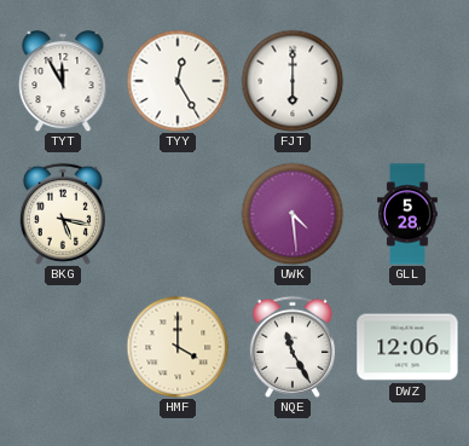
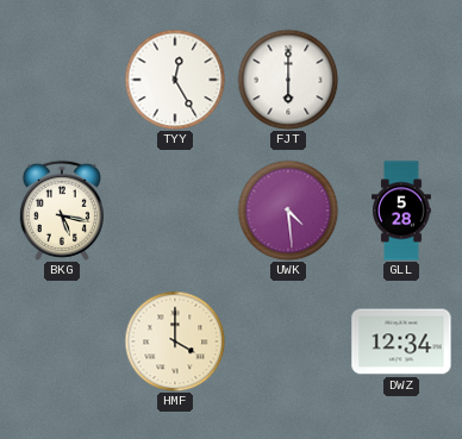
TYT: 11:55 -> none (63, 81)
NQE: 11:25 -> none (293, 347)
DWZ: 12:06 -> 12:34 (401, 341)
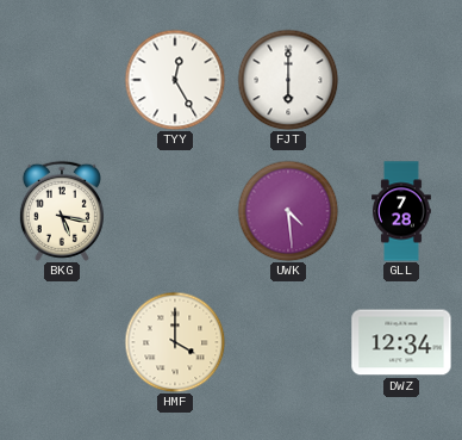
GLL: 5:28 -> 7:28 (401, 211)
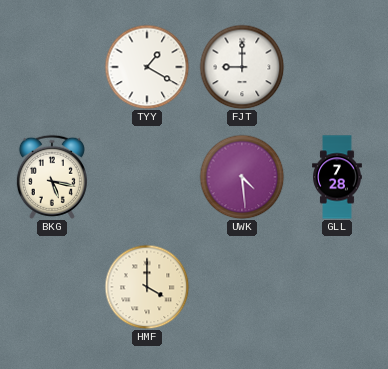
TYY: 12:25 -> 1:20 (147, 67)
FJT: 6:00 -> 9:00 (242, 67)
DWZ: 12:34 -> none (401, 342)
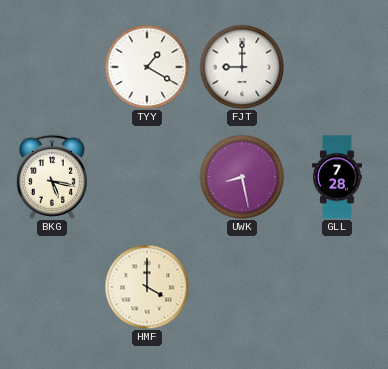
UWK: 4:29 -> 8:28 (242, 177)
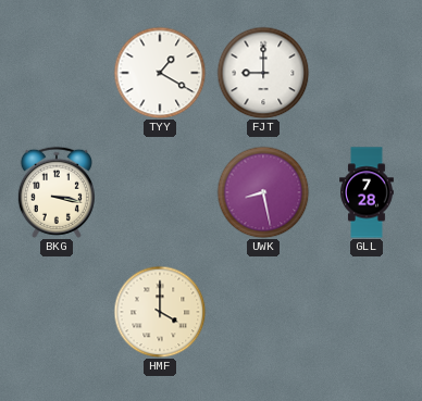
BKG: 5:17 -> 3:17 (57, 192)
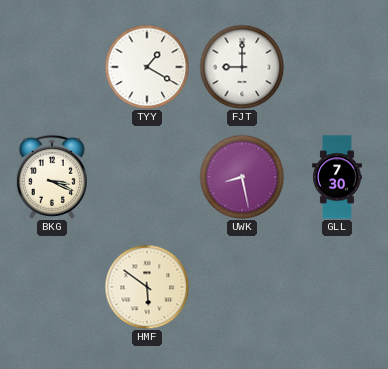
BKG: 3:17 -> 3:19 (52, 177)
GLL: 7:28 -> 7:30 (337, 177)
HMF: 4:00 -> 5:51 (147, 287)
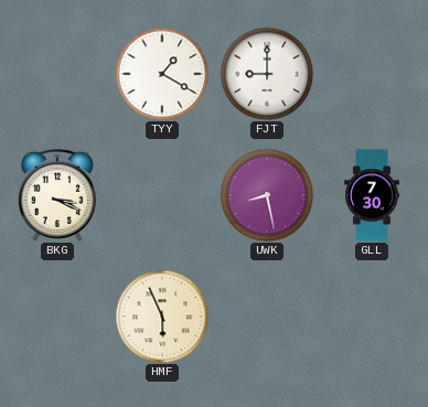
HMF: 5:51 -> 5:56 (162, 317)
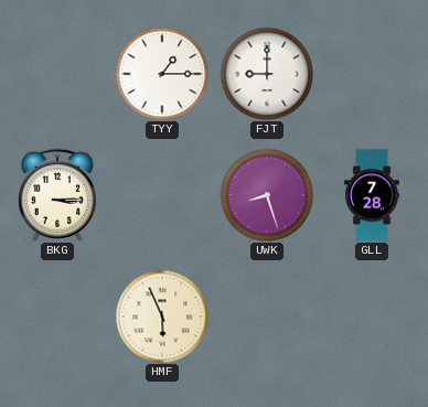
TYY: 1:20 -> 1:15 (162, 74)
BKG: 3:19 -> 3:15 (57, 195)
UWK: 8:28 -> 8:27 (267, 195)
GLL: 7:30 -> 7:28 (372, 195)
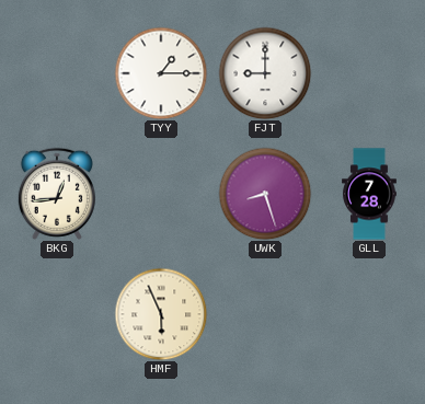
BKG: 3:15 -> 12:44 (57, 194)
